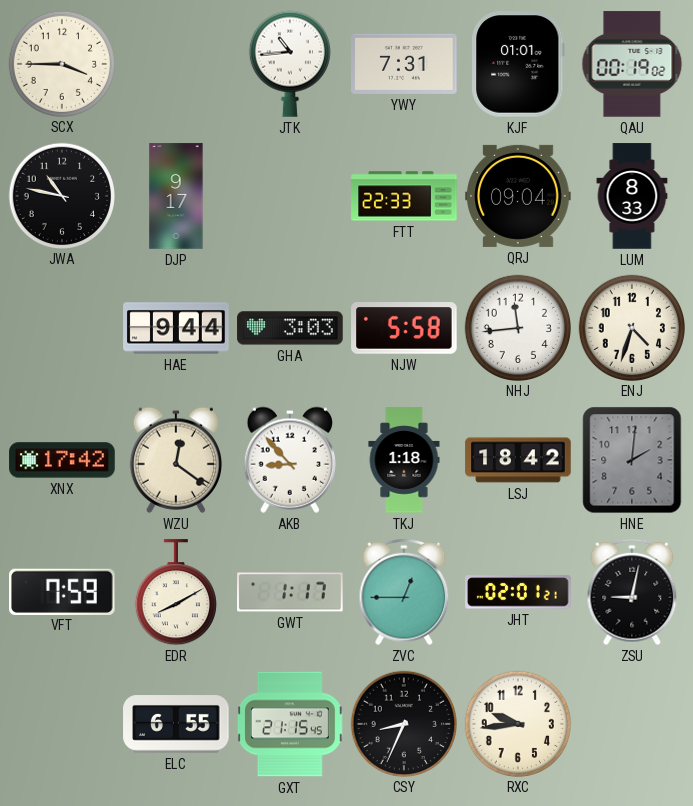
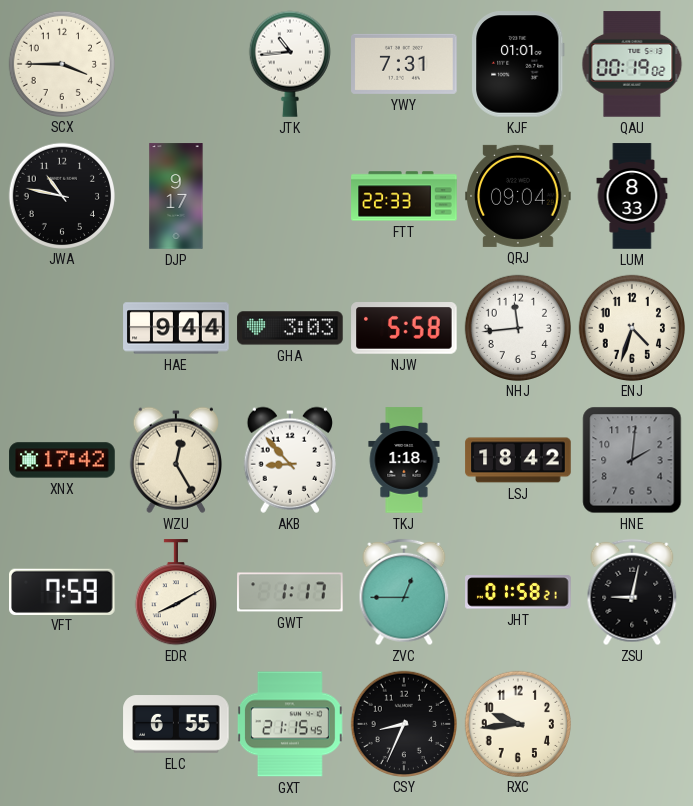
WZU: 12:21 -> 12:25 (175, 460)
JHT: 02:01 -> 01:58 (518, 592)
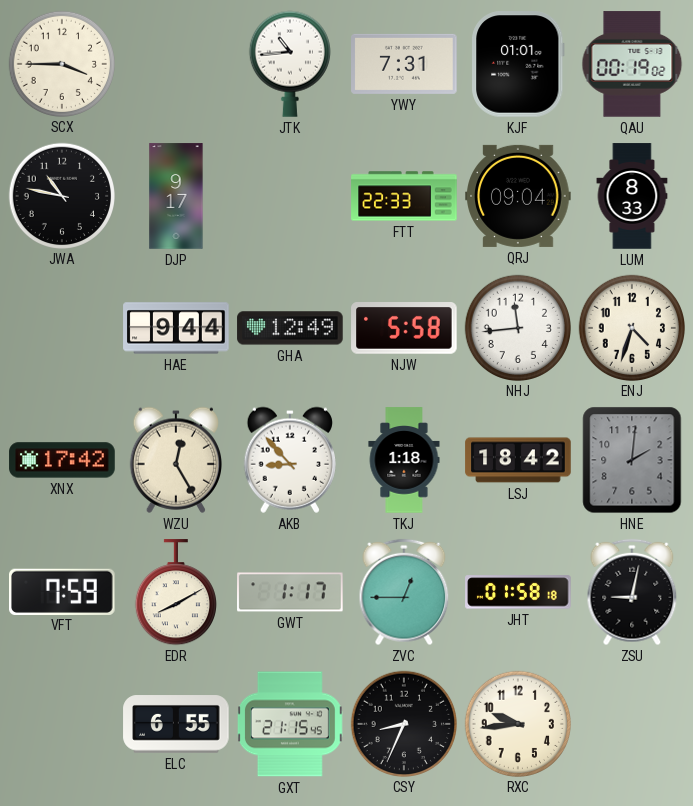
GHA: 3:03 -> 12:49 (290, 328)
JHT: 01:58:21 -> 01:58:18 (518, 592)
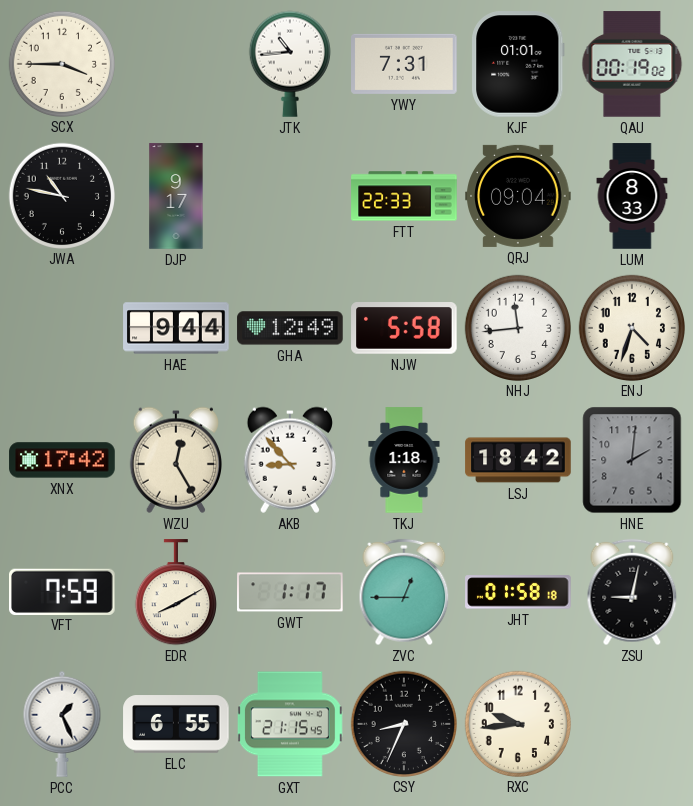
PCC: none -> 1:26 (62, 724)
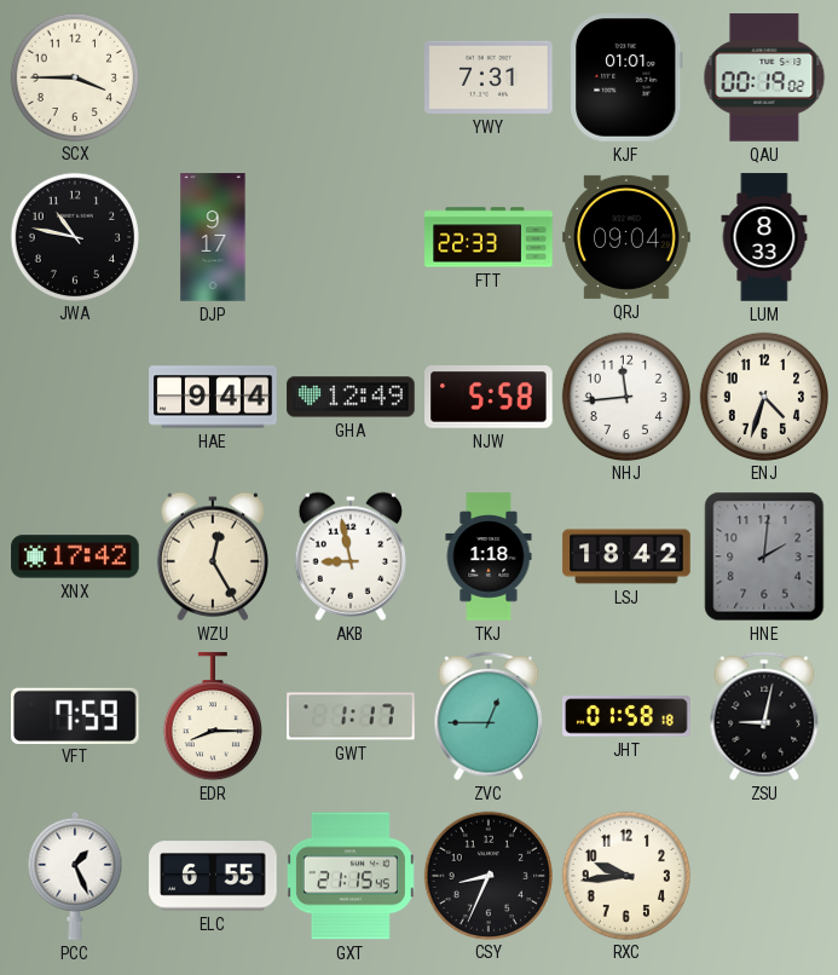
JTK: 10:44 -> none (290, 64)
AKB: 8:53 -> 8:58 (349, 556)
EDR: 8:10 -> 8:15 (213, 717)
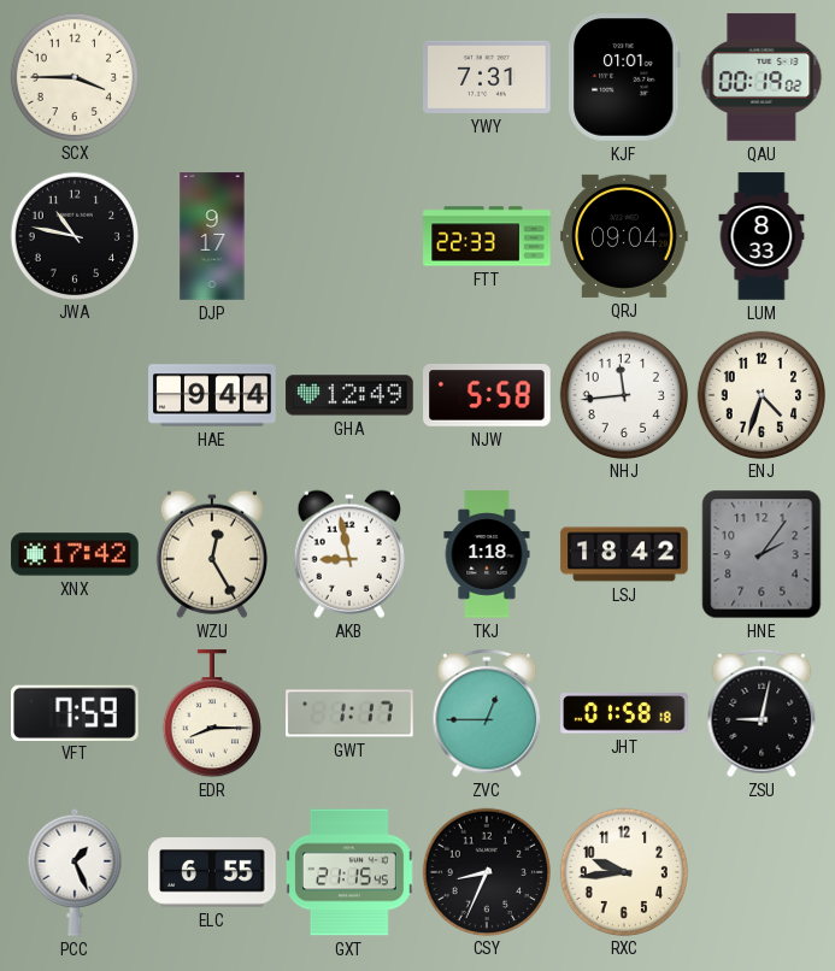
HNE: 2:01 -> 2:06 (762, 554)
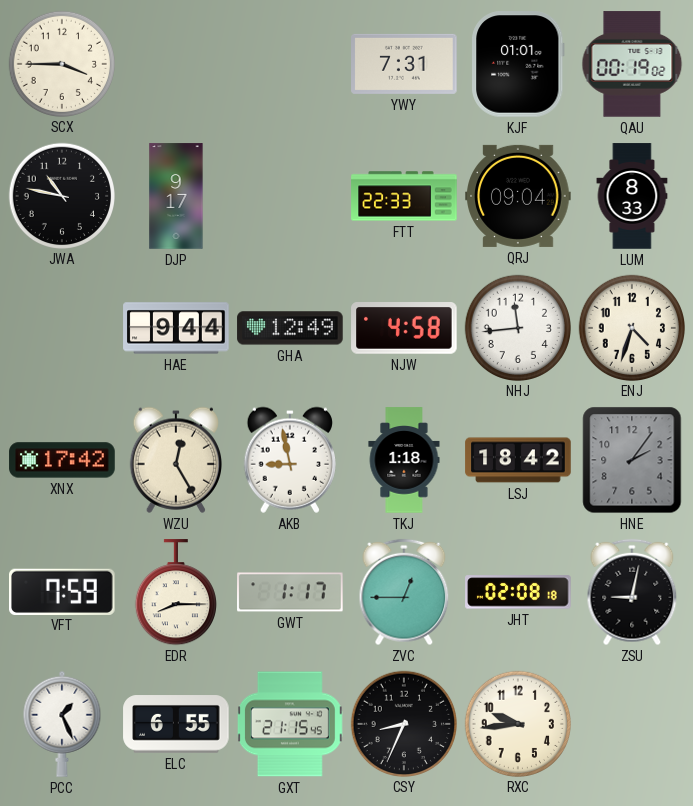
NJW: 5:58 -> 4:58 (404, 329)
JHT: 01:58 -> 02:08 (518, 592)
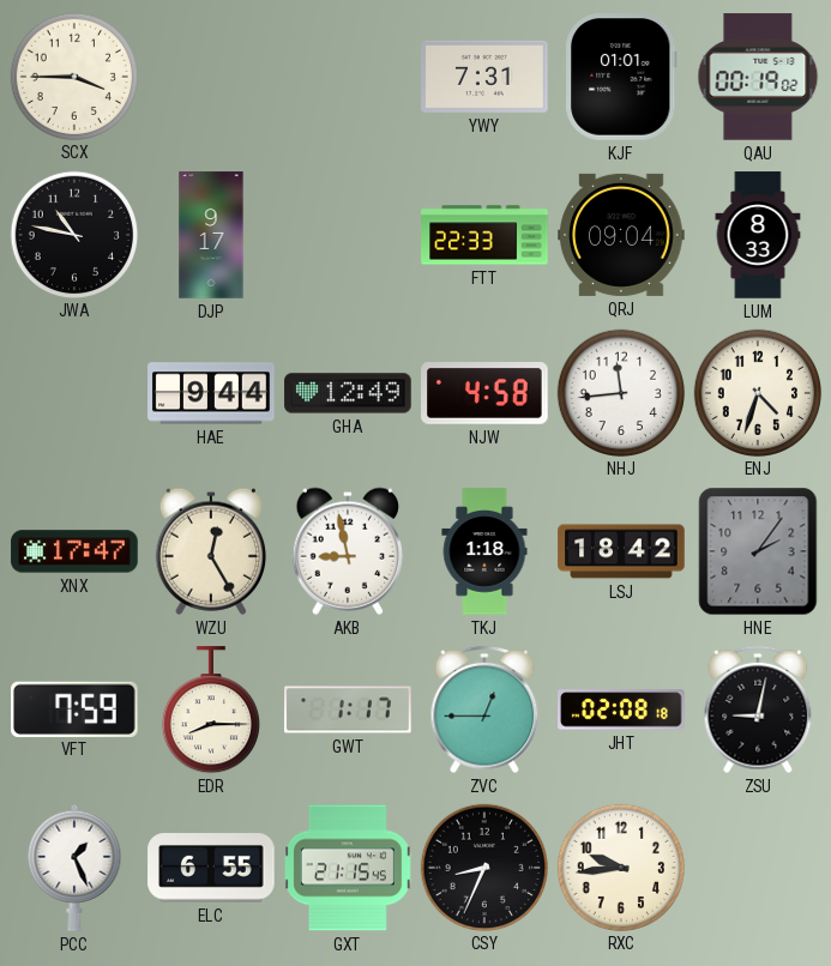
XNX: 17:42 -> 17:47 (74, 551)
